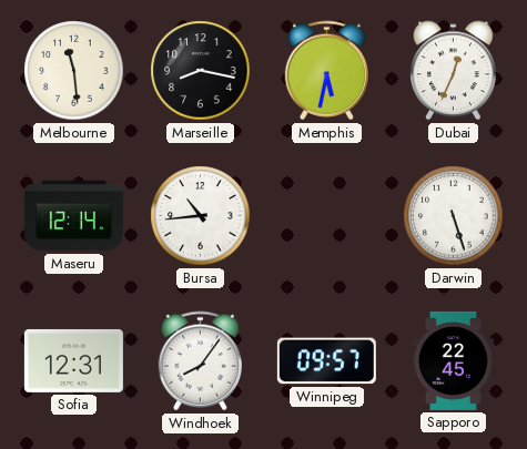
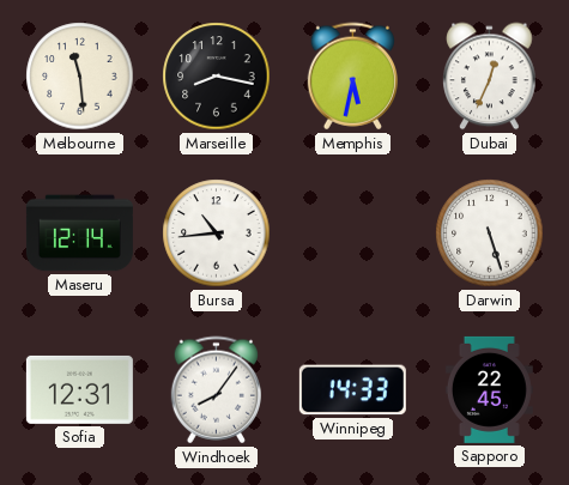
Winnipeg: 09:57 -> 14:33 (352, 390)
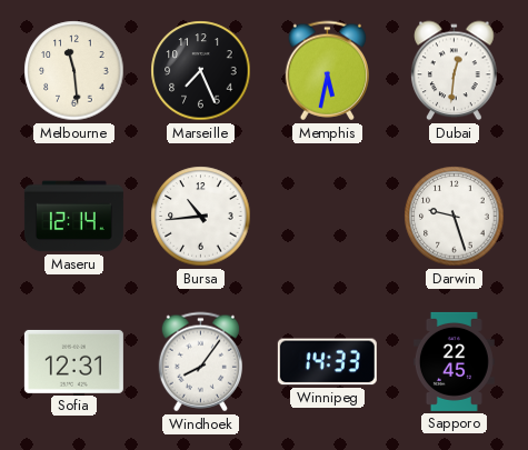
Marseille: 8:17 -> 7:26 (201, 71)
Dubai: 12:34 -> 12:31 (455, 71)
Darwin: 5:27 -> 9:27 (455, 217)
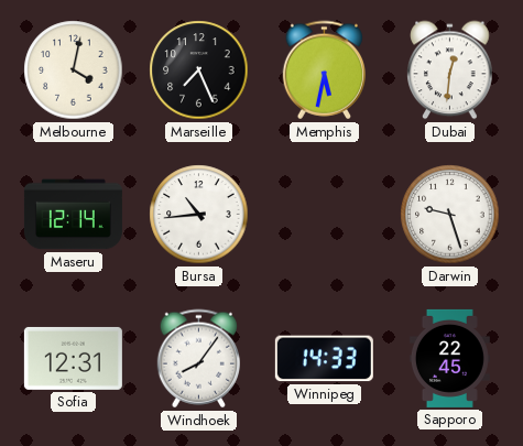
Melbourne: 11:29 -> 4:02 (74, 70)
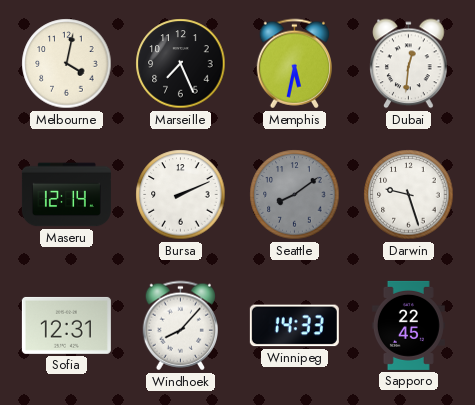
Bursa: 10:44 -> 2:11 (181, 195)
Seattle: none -> 8:09 (295, 195)
Windhoek: 8:06 -> 8:07 (180, 326)
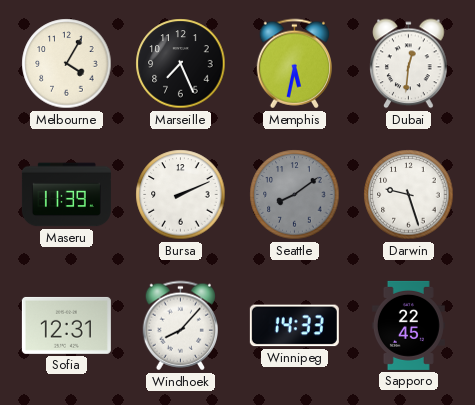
Melbourne: 4:02 -> 4:05 (67, 64)
Maseru: 12:14 -> 11:39 (66, 195)
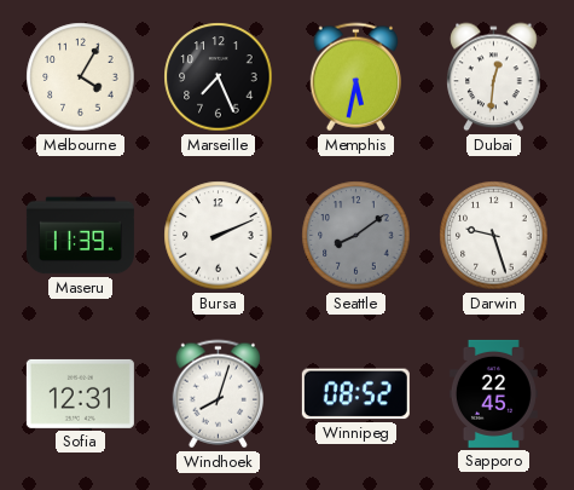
Windhoek: 8:07 -> 8:03 (218, 394)
Winnipeg: 14:33 -> 08:52 (355, 394)
